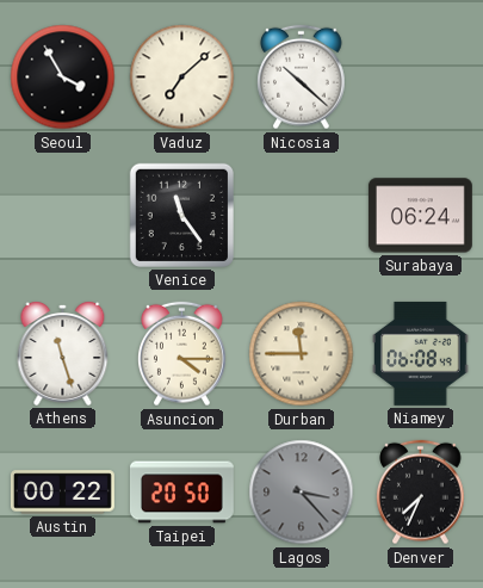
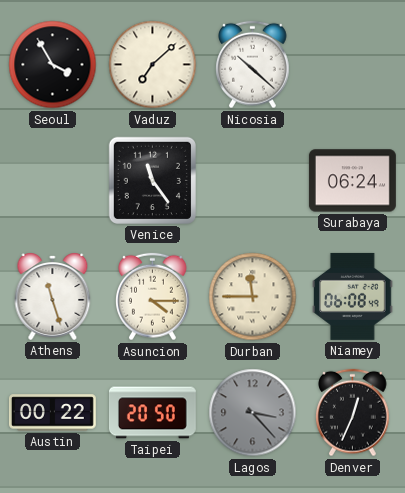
Denver: 7:34 -> 12:34 (353, 413)
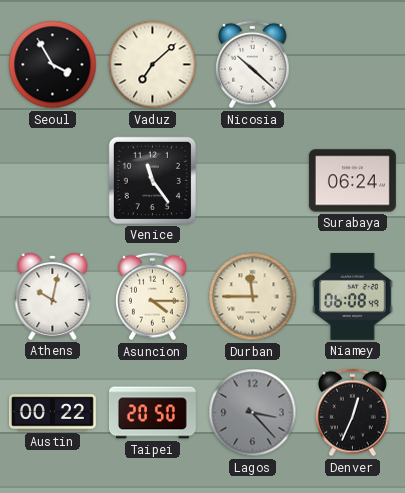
Athens: 11:27 -> 10:02 (53, 296)
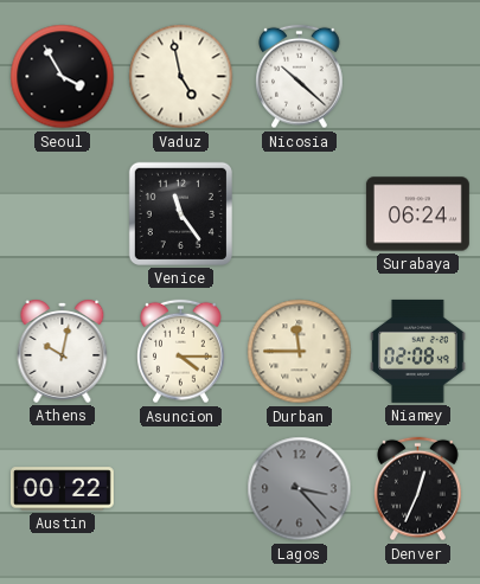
Vaduz: 7:08 -> 4:58 (181, 77)
Niamey: 06:08 -> 02:08 (418, 351)
Taipei: 20:50 -> none (152, 413)
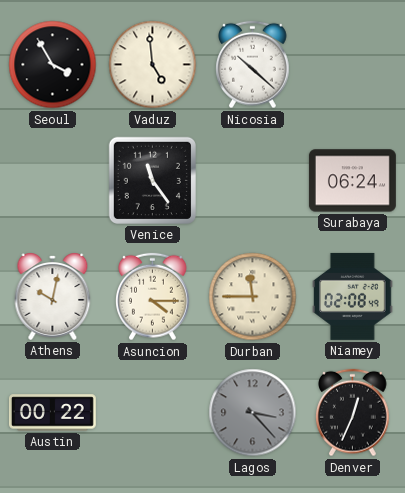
Vaduz: 4:58 -> 4:59 (153, 65)
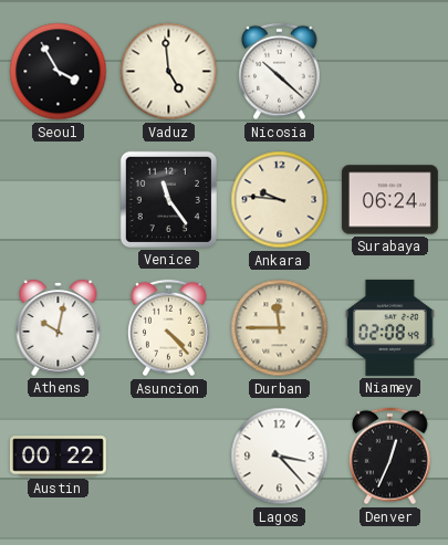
Ankara: none -> 9:46 (280, 200)
Asuncion: 4:15 -> 4:23 (169, 328)
Lagos dial: grey -> white (280, 457)
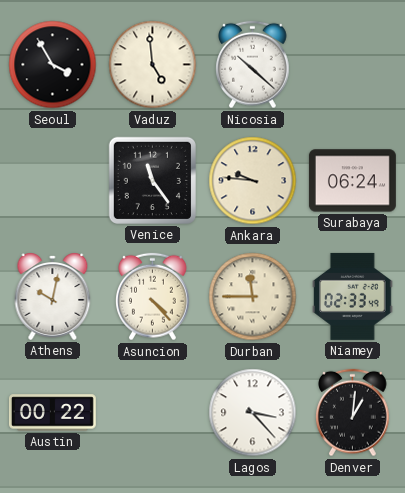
Niamey: 02:08 -> 02:33 (353, 296)
Denver: 12:34 -> 1:01 (353, 413)
